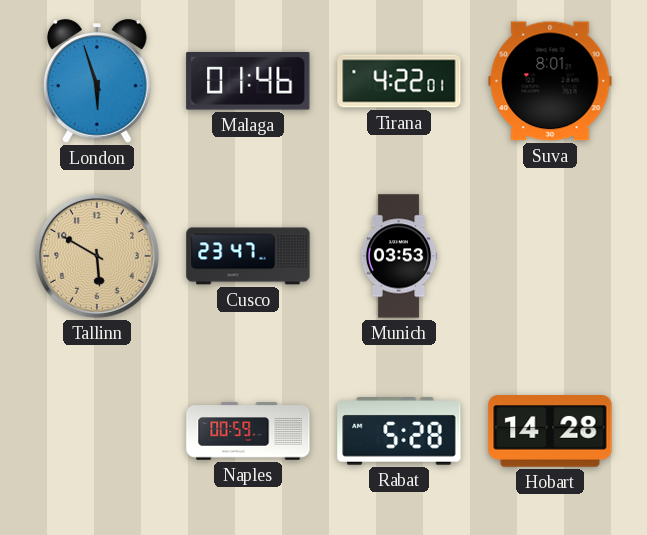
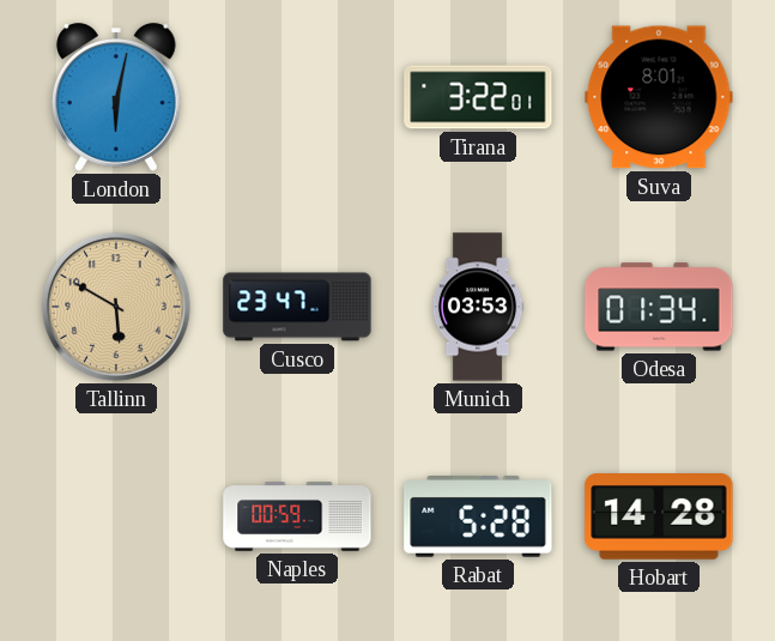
London: 5:57 -> 6:02 (116, 97)
Malaga: 01:46 -> none (248, 81)
Tirana: 4:22 -> 3:22 (478, 97)
Odesa: none -> 01:34 (659, 307)
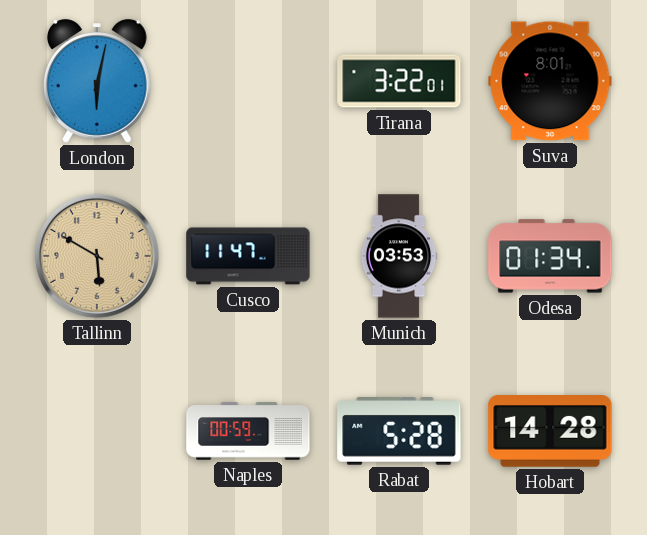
Cusco: 23:47 -> 11:47 (248, 256)
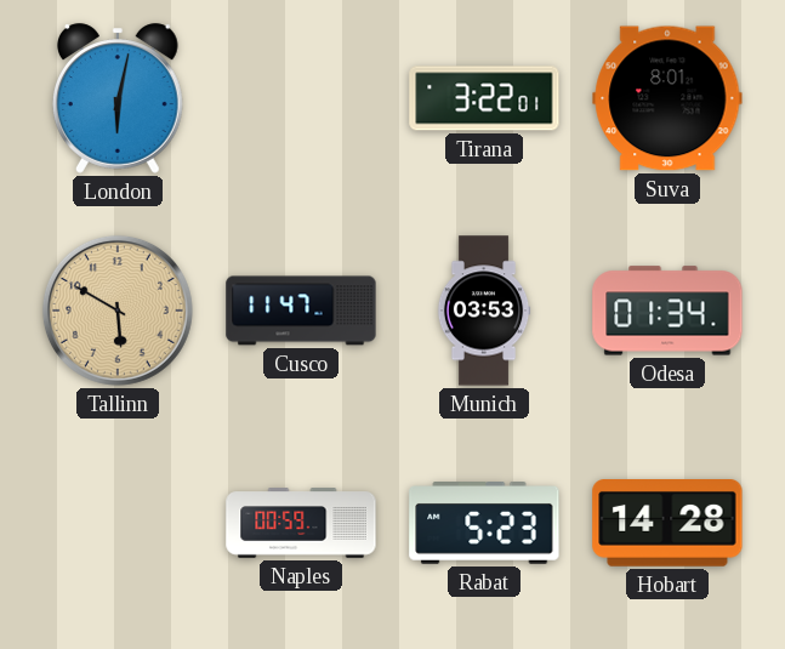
Rabat: 5:28 -> 5:23 (484, 524)
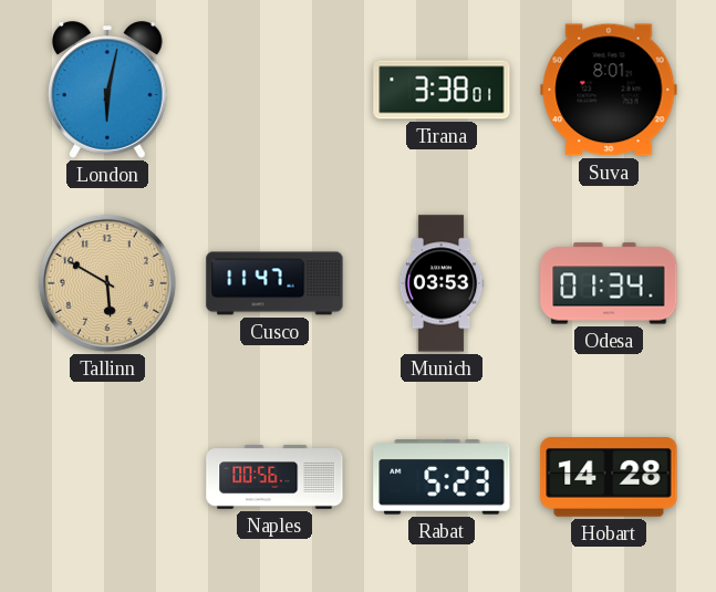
Tirana: 3:22 -> 3:38 (442, 90)
Naples: 00:59 -> 00:56 (274, 477)
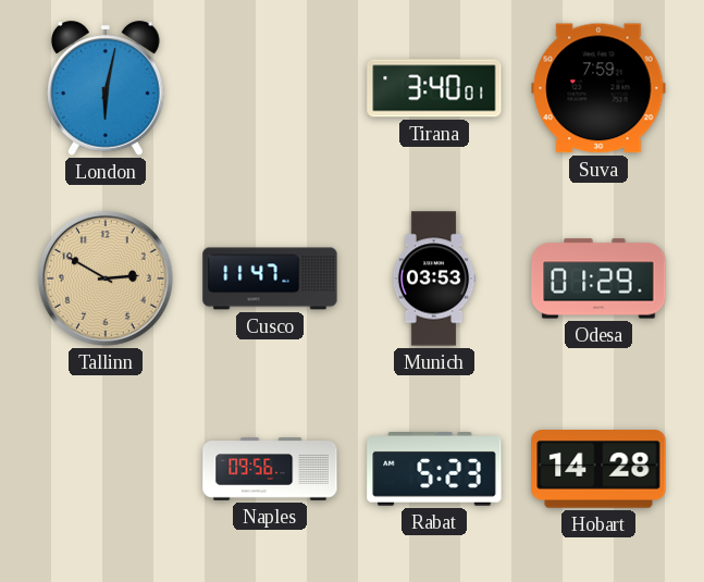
Tirana: 3:38 -> 3:40 (434, 88)
Suva: 8:01 -> 7:59 (598, 88)
Tallinn: 5:50 -> 2:50 (106, 278)
Odesa: 01:34 -> 01:29 (598, 278)
Naples: 00:56 -> 09:56 (270, 469)
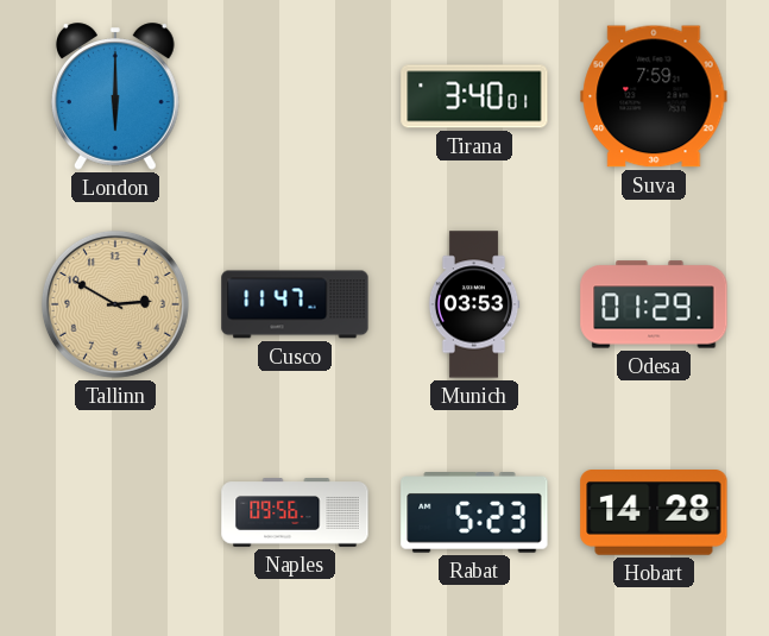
London: 6:02 -> 6:00 (115, 96)
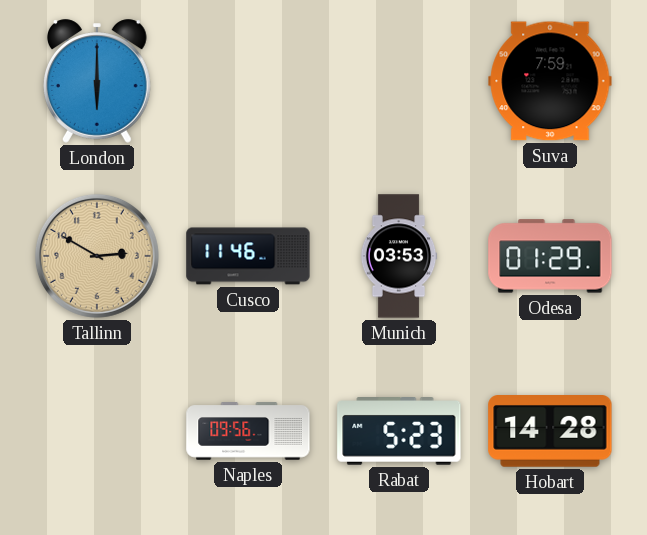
Tirana: 3:40 -> none (474, 96)
Cusco: 11:47 -> 11:46 (248, 256)
